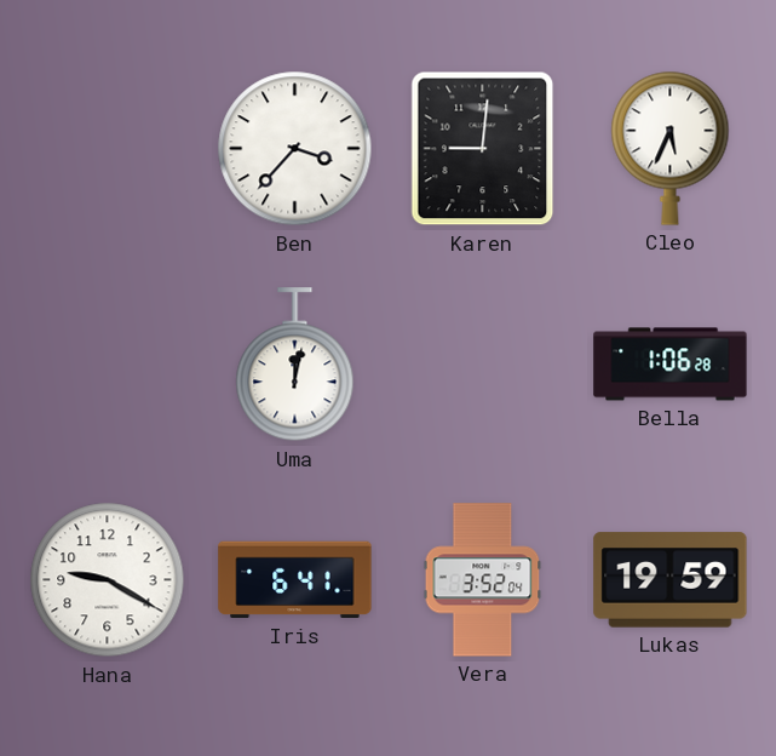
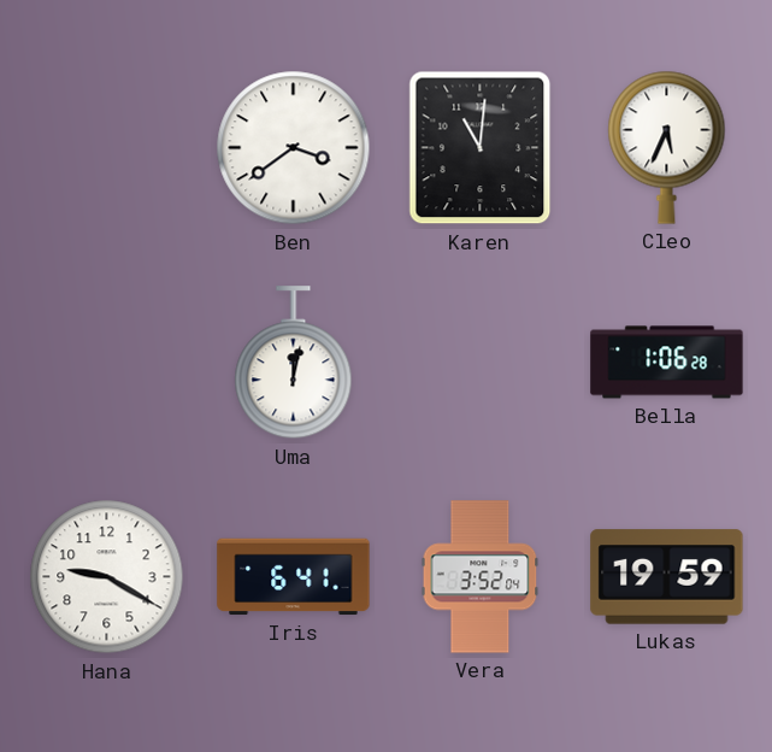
Ben: 3:37 -> 3:39 (294, 148)
Karen: 9:01 -> 11:01 (481, 148)
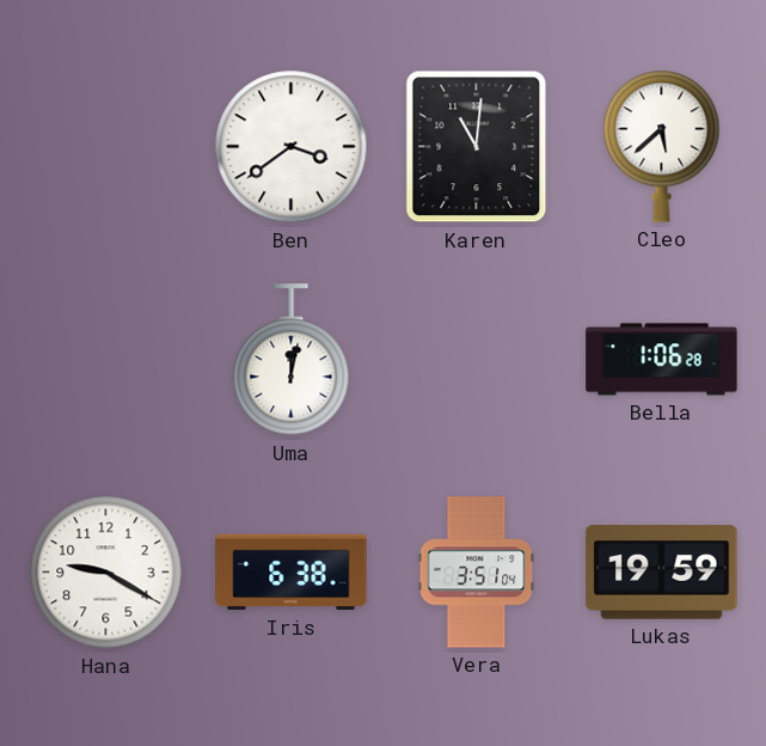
Cleo: 5:34 -> 5:38 (662, 146)
Iris: 6:41 -> 6:38 (292, 573)
Vera: 3:52 -> 3:51 (477, 573)
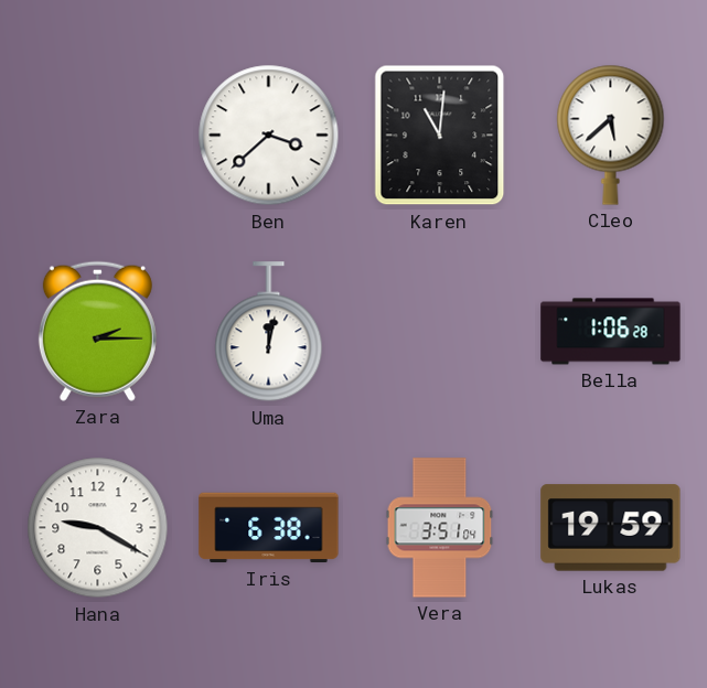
Ben: 3:39 -> 3:38 (269, 136)
Zara: none -> 2:15 (97, 331)
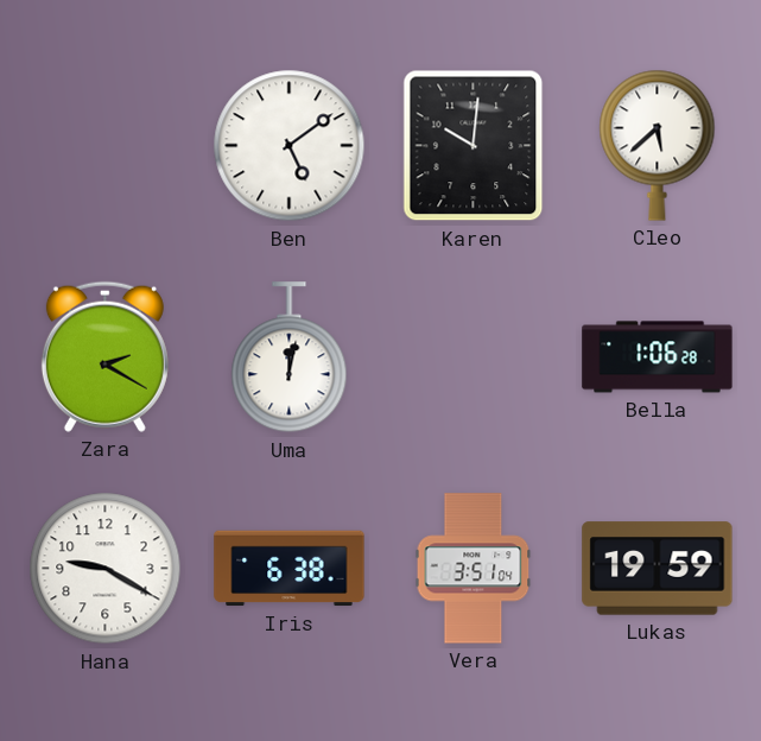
Ben: 3:38 -> 5:09 (290, 146)
Karen: 11:01 -> 10:01 (474, 146)
Zara: 2:15 -> 2:20 (104, 356)
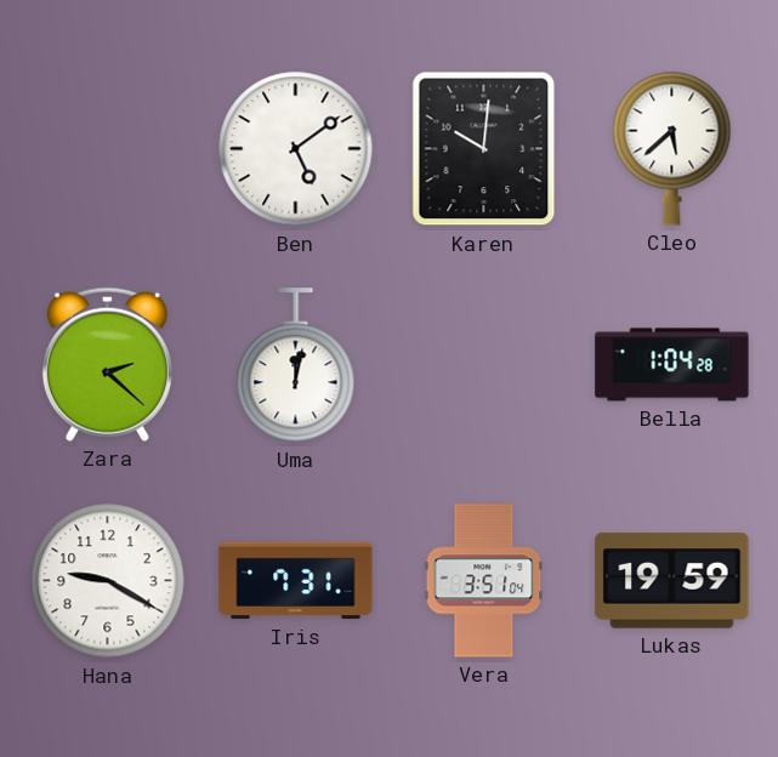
Zara: 2:20 -> 2:22 (107, 364)
Bella: 1:06 -> 1:04 (672, 365)
Iris: 6:38 -> 7:31 (296, 581)
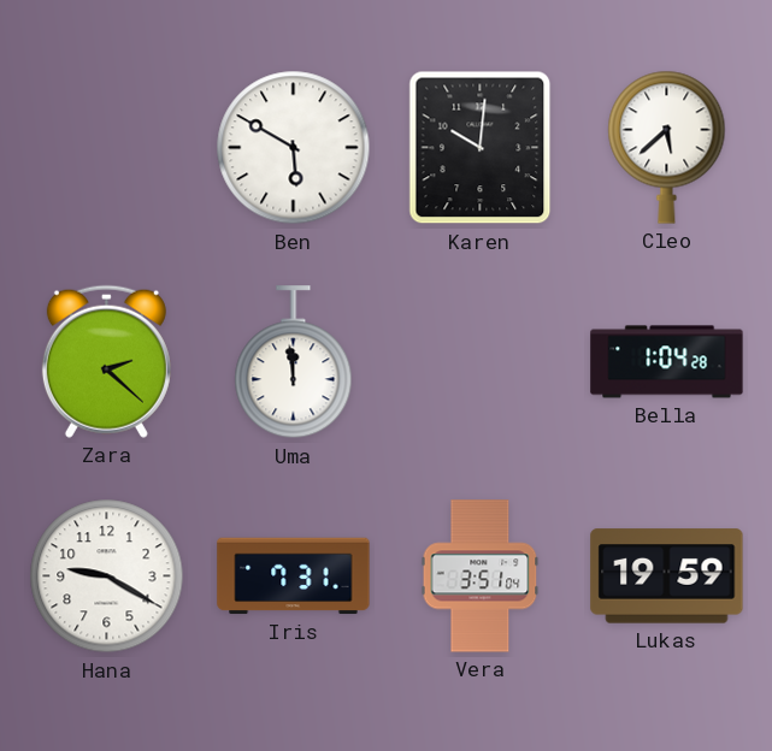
Ben: 5:09 -> 5:50 (294, 148)
Uma: 12:02 -> 11:59 (294, 362)
